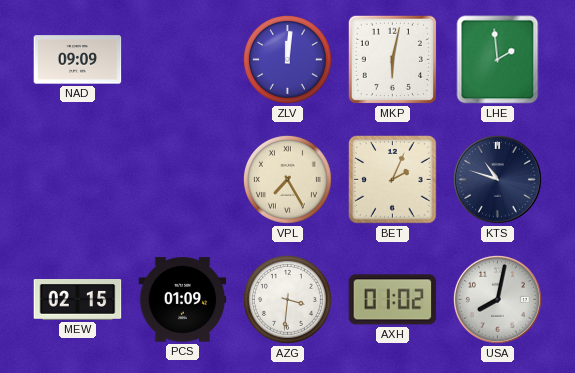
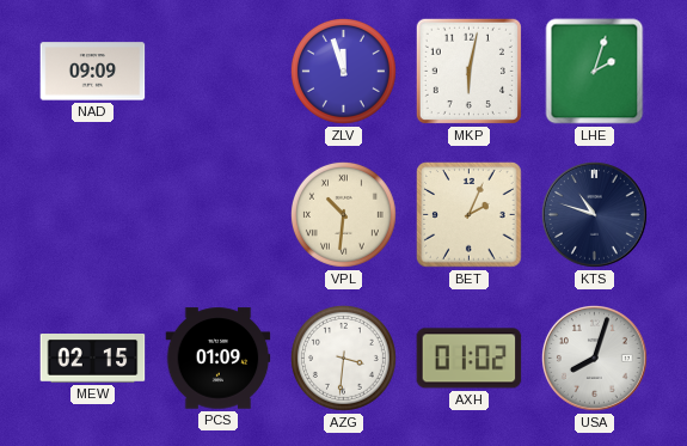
ZLV: 12:01 -> 11:57 (343, 71)
LHE: 1:59 -> 2:03 (595, 72)
VPL: 7:25 -> 10:31 (343, 214)
USA: 8:02 -> 8:03 (594, 358)
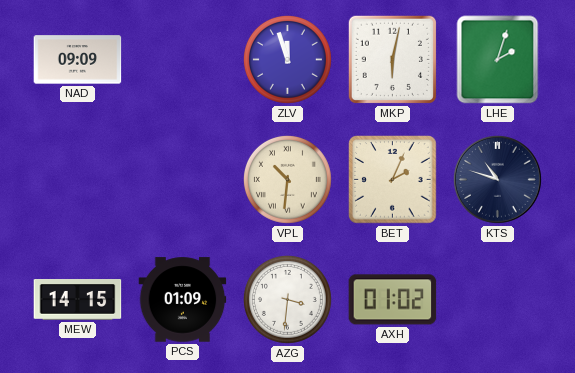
MEW: 02:15 -> 14:15 (78, 300)
USA: 8:03 -> none (594, 358)
